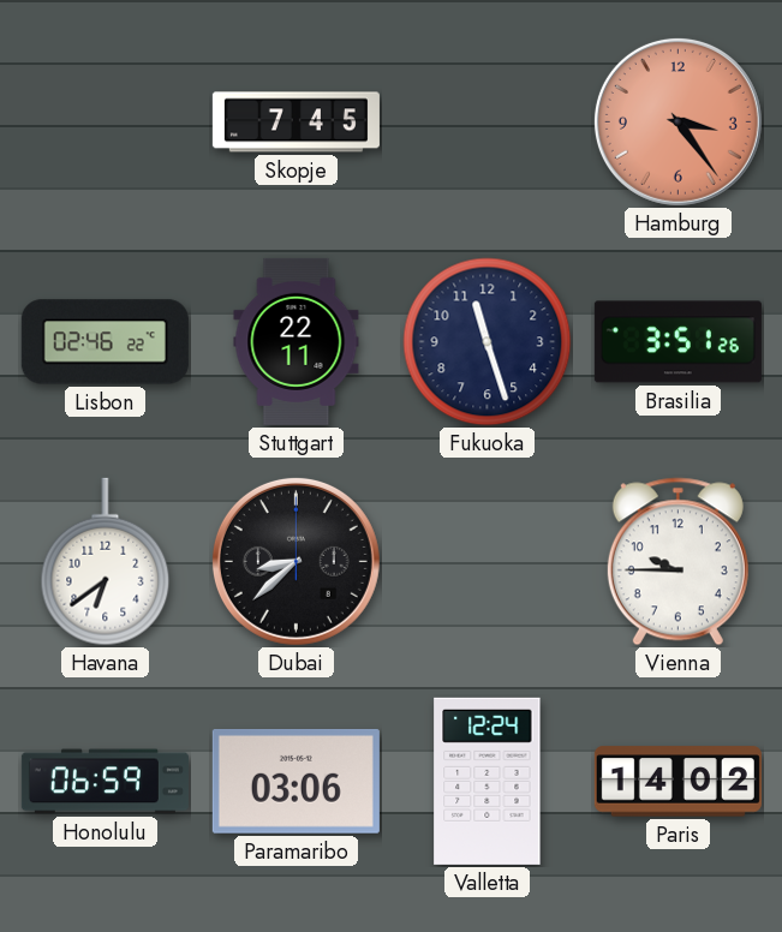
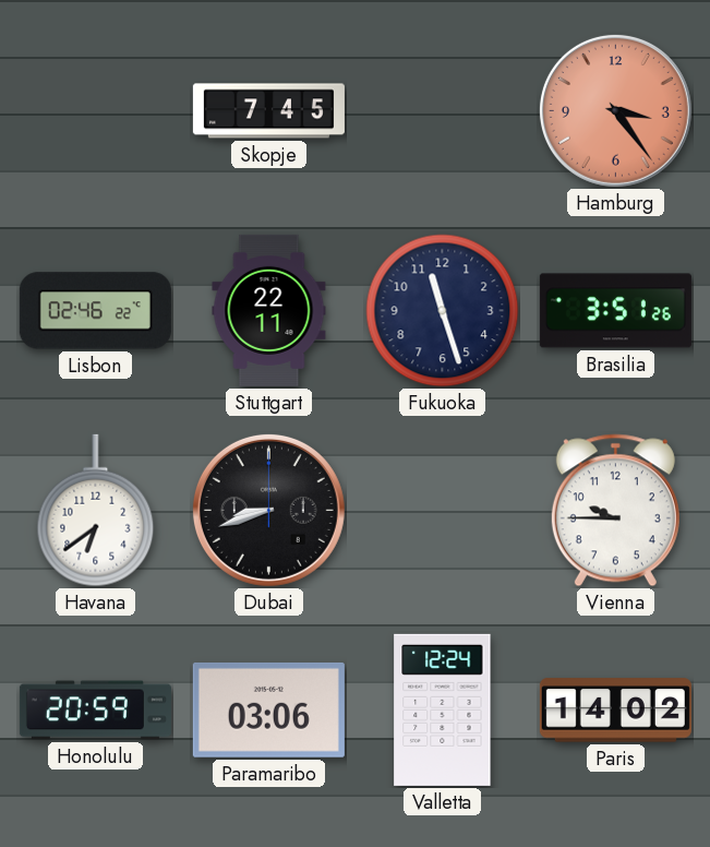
Dubai: 8:38 -> 8:42 (268, 510)
Honolulu: 06:59 -> 20:59 (95, 711)
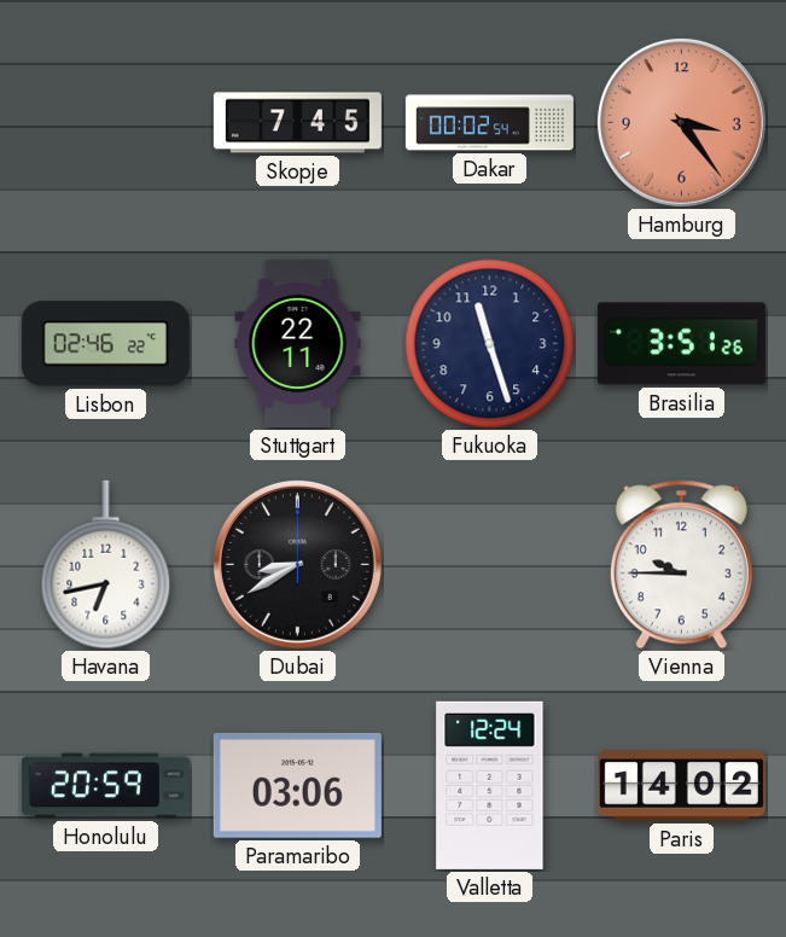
Dakar: none -> 00:02 (489, 123)
Havana: 6:39 -> 6:43 (106, 565)
Dubai: 8:42 -> 8:40 (297, 564)
